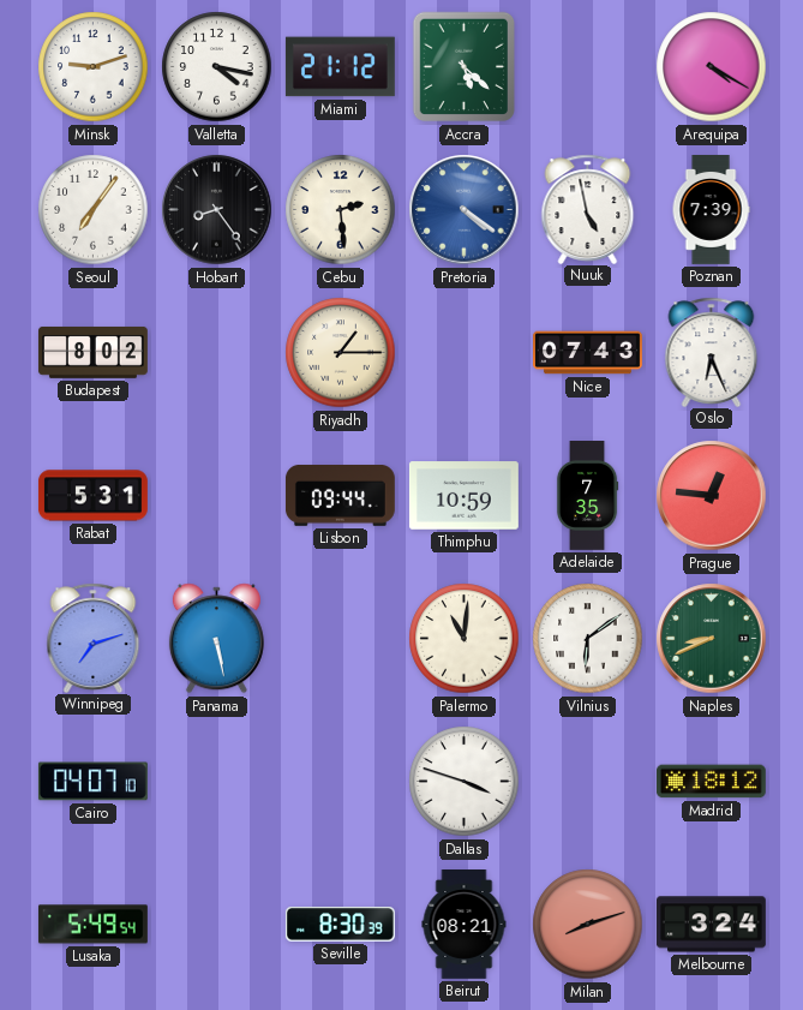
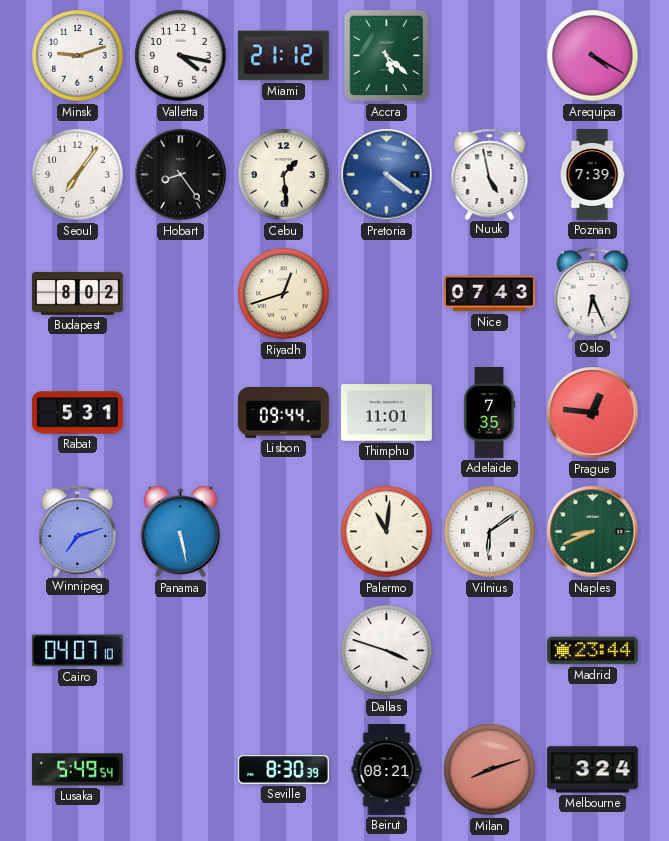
Cebu: 2:29 -> 1:29 (284, 175)
Riyadh: 1:15 -> 12:42 (284, 294)
Thimphu: 10:59 -> 11:01 (386, 413)
Madrid: 18:12 -> 23:44 (592, 651)
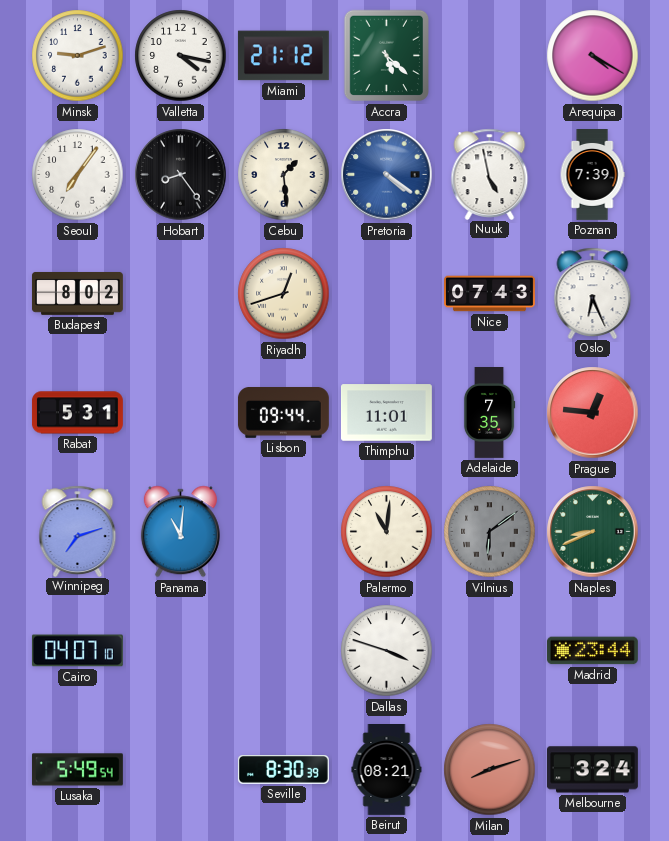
Panama: 5:28 -> 11:01 (180, 532)
Vilnius dial: white -> grey (490, 532)
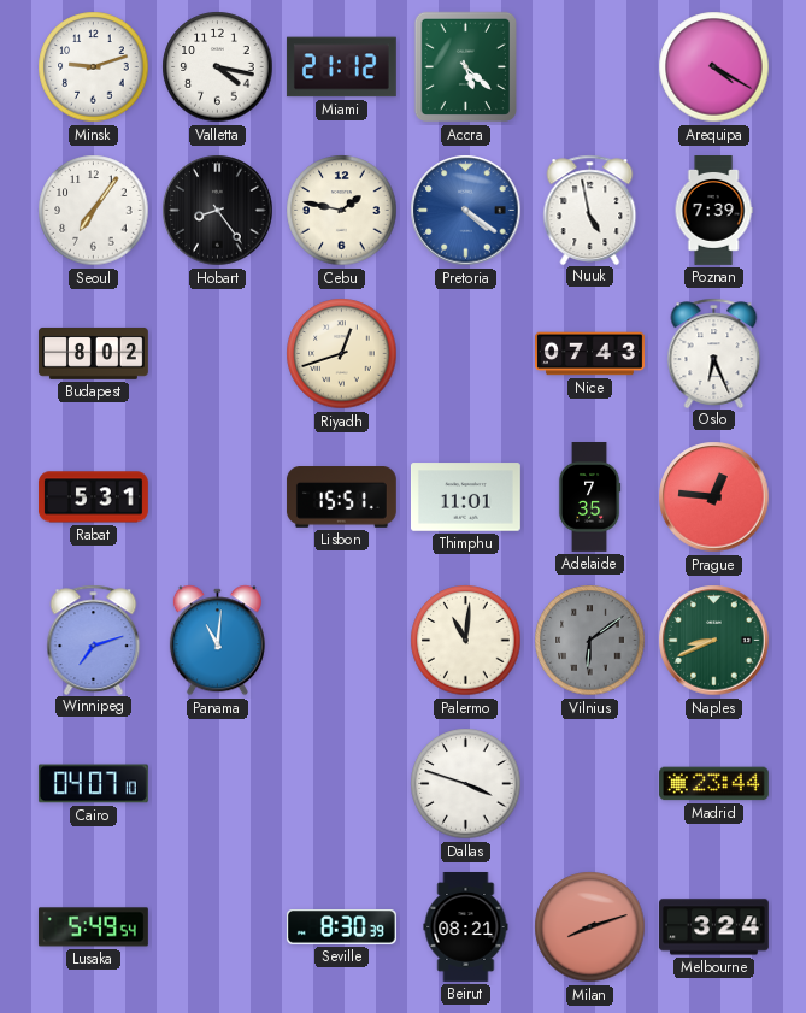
Cebu: 1:29 -> 1:47 (342, 211)
Lisbon: 09:44 -> 15:51 (341, 497)
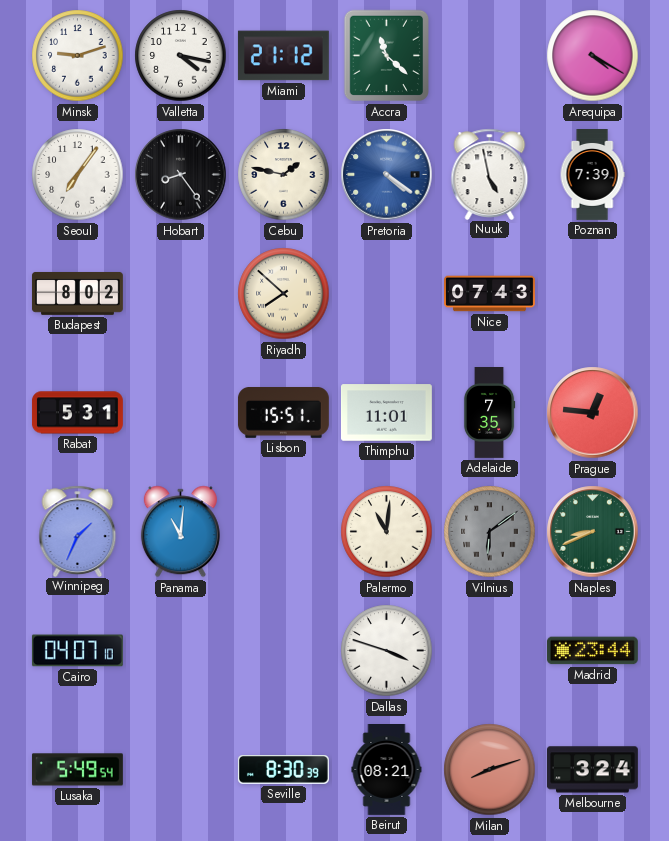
Accra: 5:22 -> 11:22 (386, 56)
Riyadh: 12:42 -> 7:52 (284, 294)
Oslo: 6:26 -> none (714, 353)
Winnipeg: 7:12 -> 1:34 (78, 531)
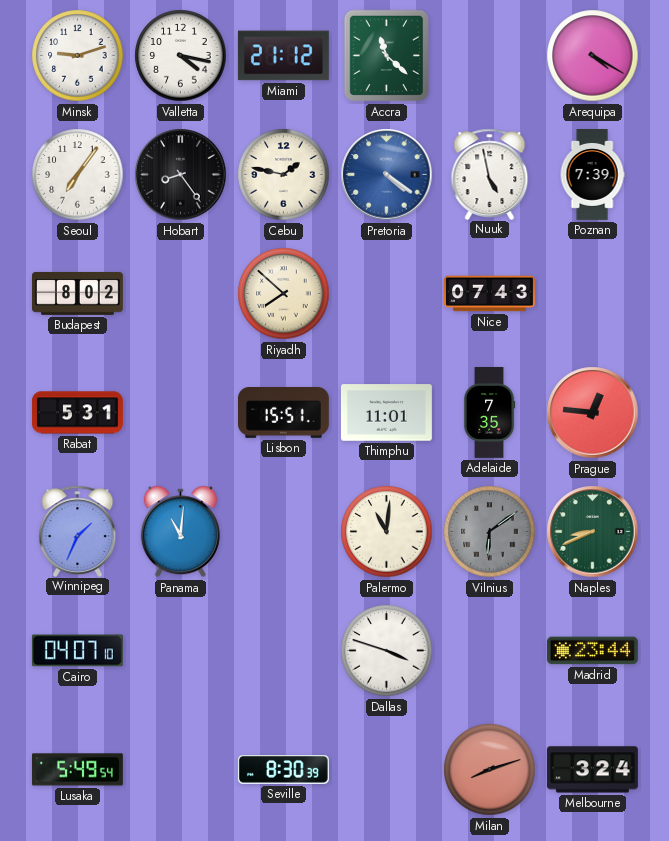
Beirut: 08:21 -> none (387, 770)
